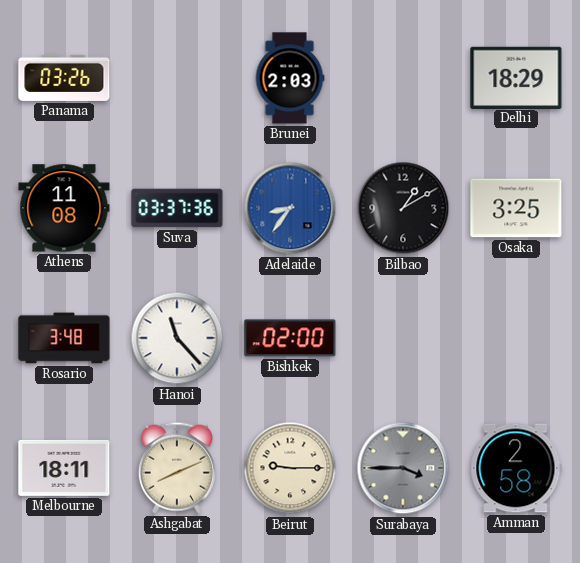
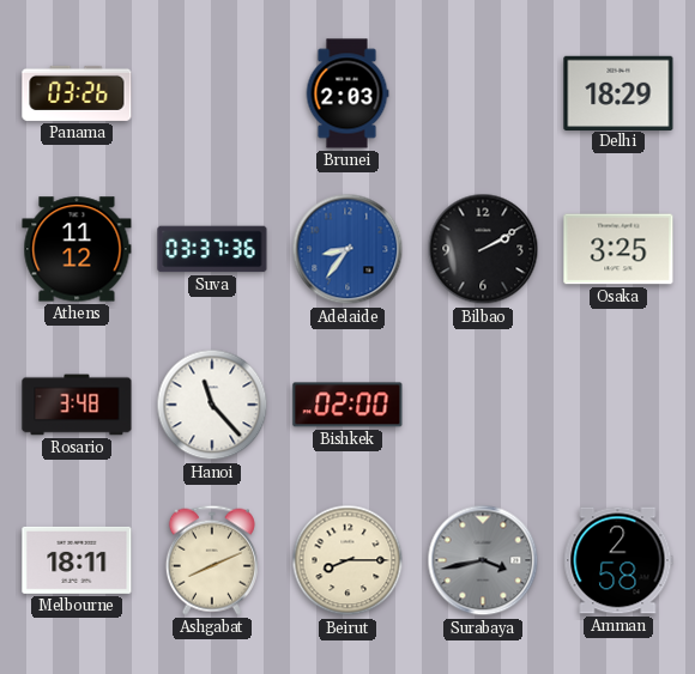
Athens: 11:08 -> 11:12 (77, 249)
Bilbao: 1:10 -> 2:10 (483, 249)
Beirut: 9:15 -> 8:15 (347, 560)
Surabaya: 3:45 -> 3:43 (483, 560)
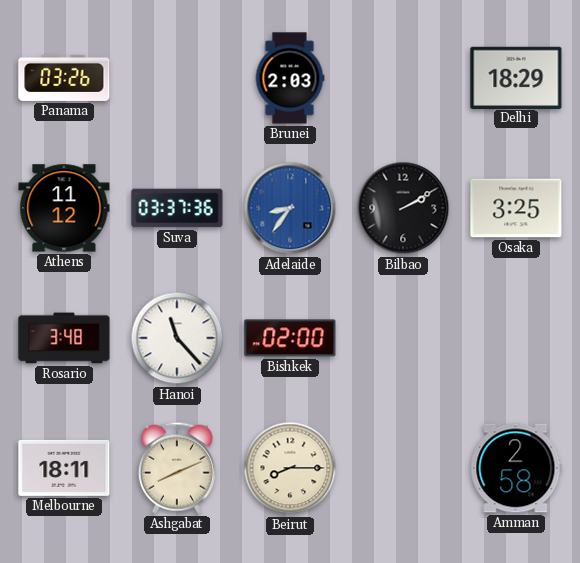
Surabaya: 3:43 -> none (483, 560)
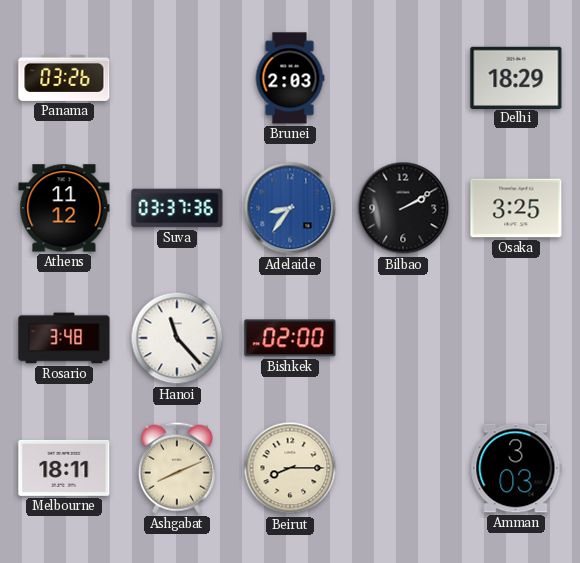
Amman: 2:58 -> 3:03 (516, 468)
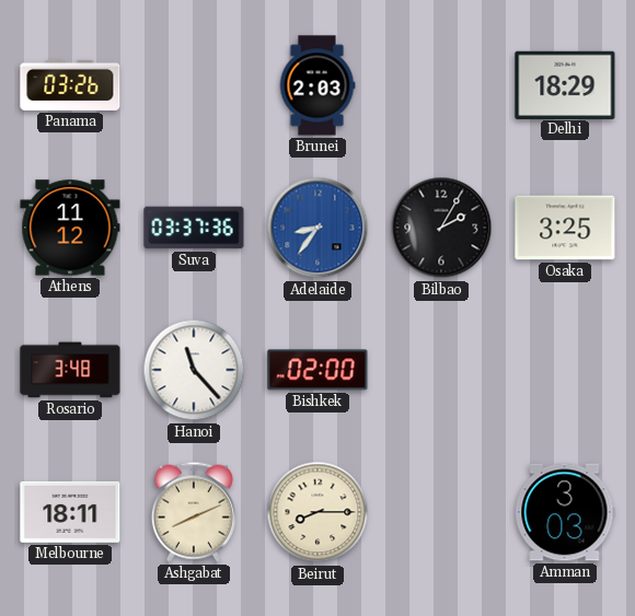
Bilbao: 2:10 -> 2:05 (441, 228)
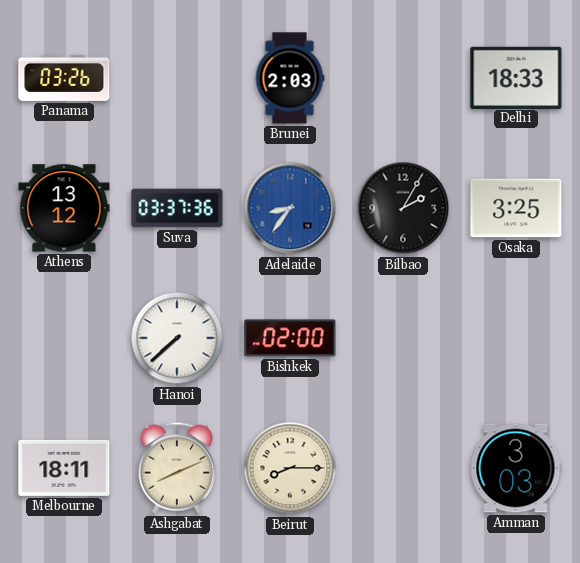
Delhi: 18:29 -> 18:33 (516, 77)
Athens: 11:12 -> 13:12 (64, 208)
Rosario: 3:48 -> none (70, 370)
Hanoi: 11:23 -> 7:38 (177, 338)
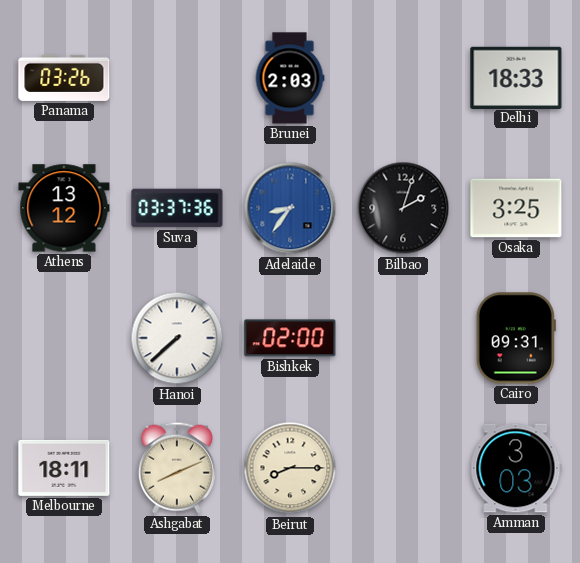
Bilbao: 2:05 -> 2:03 (403, 208)
Cairo: none -> 09:31 (516, 338)
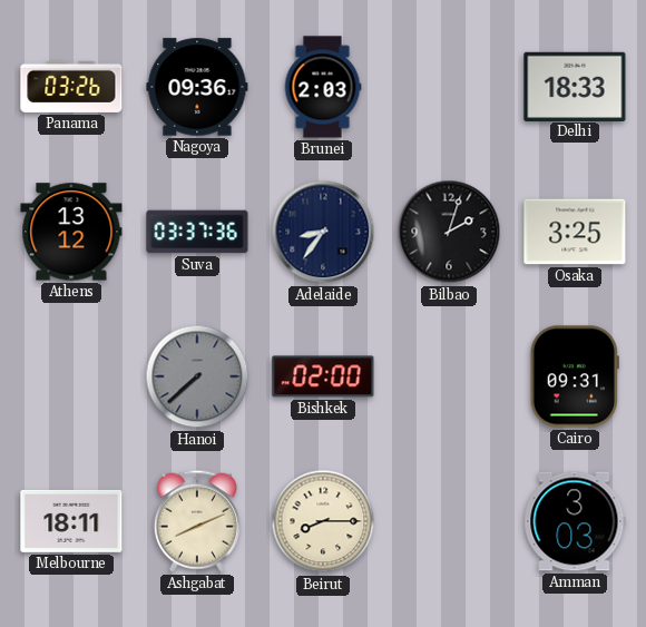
Nagoya: none -> 09:36 (197, 87)
Adelaide dial: blue -> navy (323, 232)
Hanoi dial: white -> grey (197, 376)
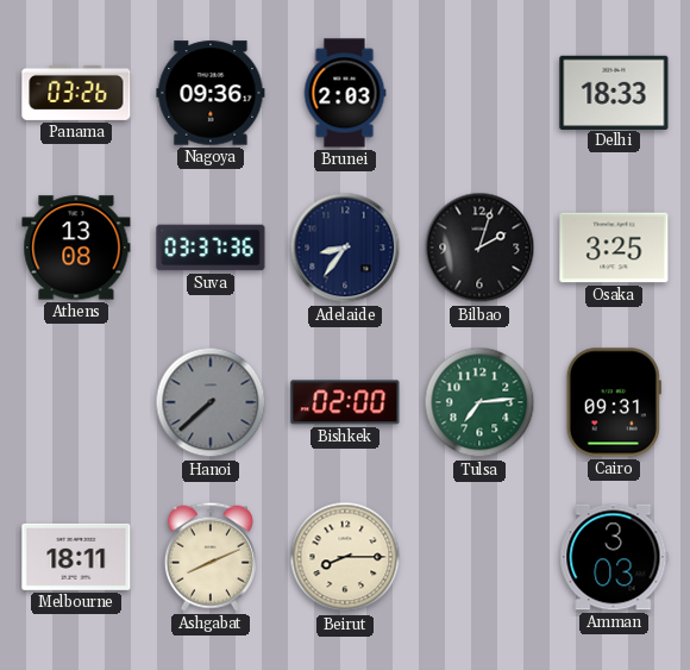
Athens: 13:12 -> 13:08 (76, 248)
Tulsa: none -> 7:14 (479, 402)
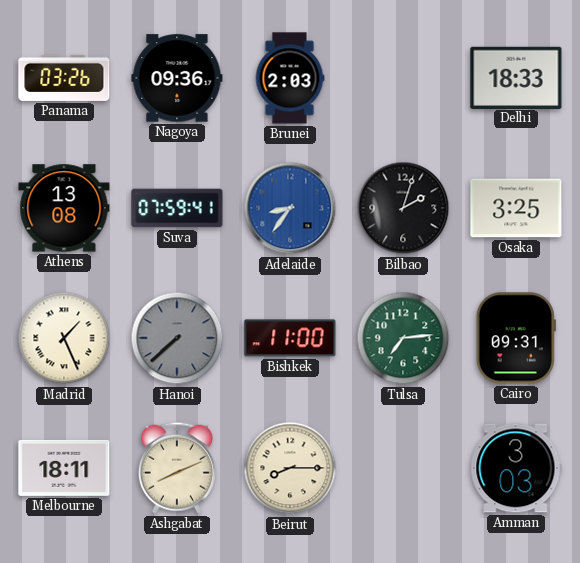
Suva: 03:37 -> 07:59 (177, 208)
Adelaide dial: navy -> blue (290, 208)
Madrid: none -> 1:26 (64, 338)
Bishkek: 02:00 -> 11:00 (290, 338)
